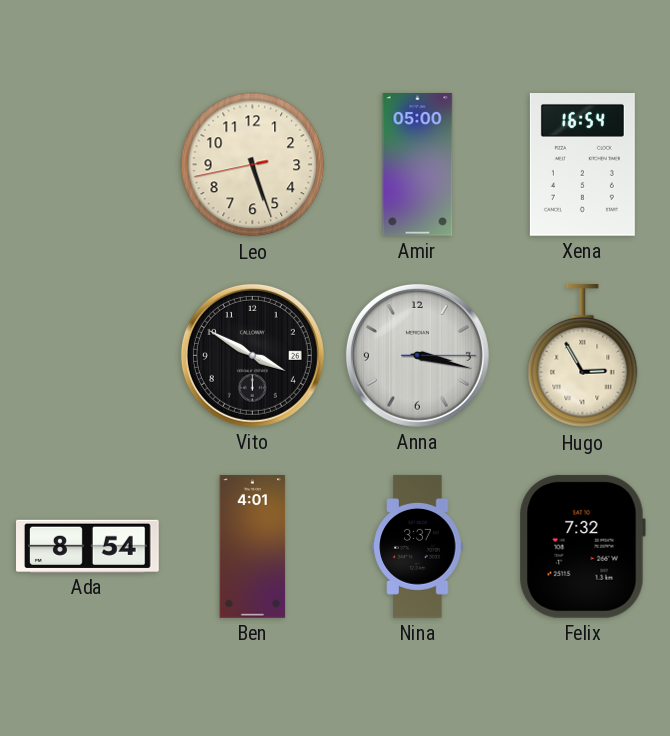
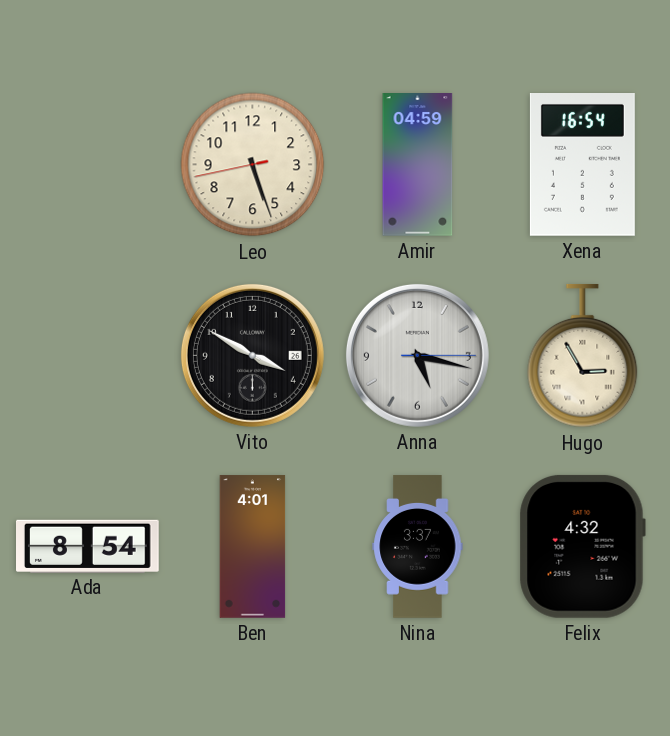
Amir: 05:00 -> 04:59 (418, 165)
Anna: 3:17 -> 5:17 (417, 355)
Felix: 7:32 -> 4:32 (582, 546)
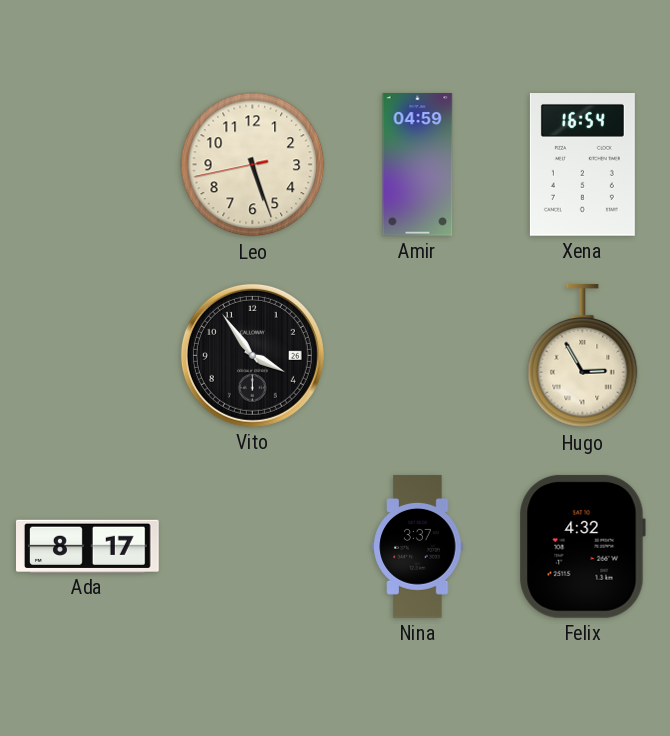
Vito: 3:50 -> 3:54 (252, 355)
Anna: 5:17 -> none (417, 355)
Ada: 8:54 -> 8:17 (88, 546)
Ben: 4:01 -> none (253, 547)
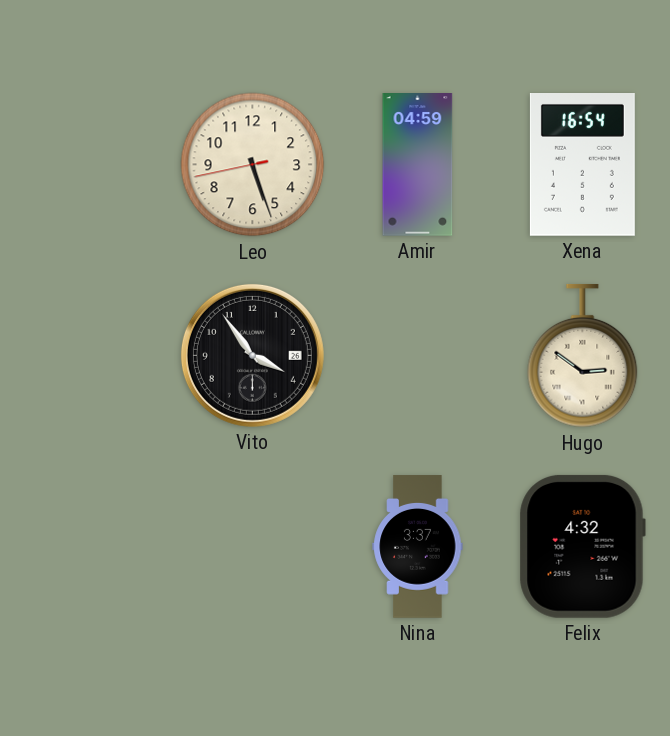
Hugo: 2:55 -> 2:51 (583, 356)
Ada: 8:17 -> none (88, 546)
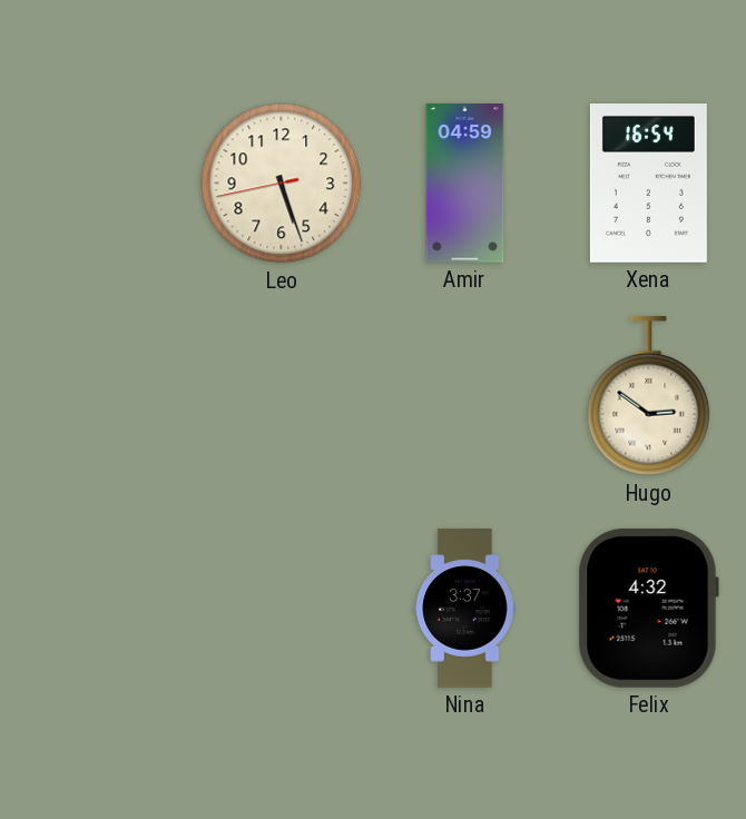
Vito: 3:54 -> none (252, 355)
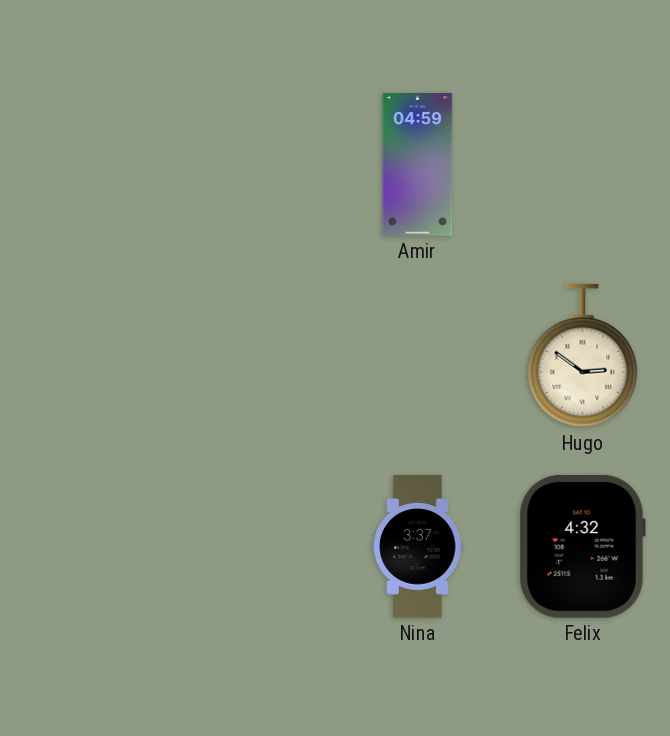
Leo: 5:26 -> none (282, 184)
Xena: 16:54 -> none (648, 184)
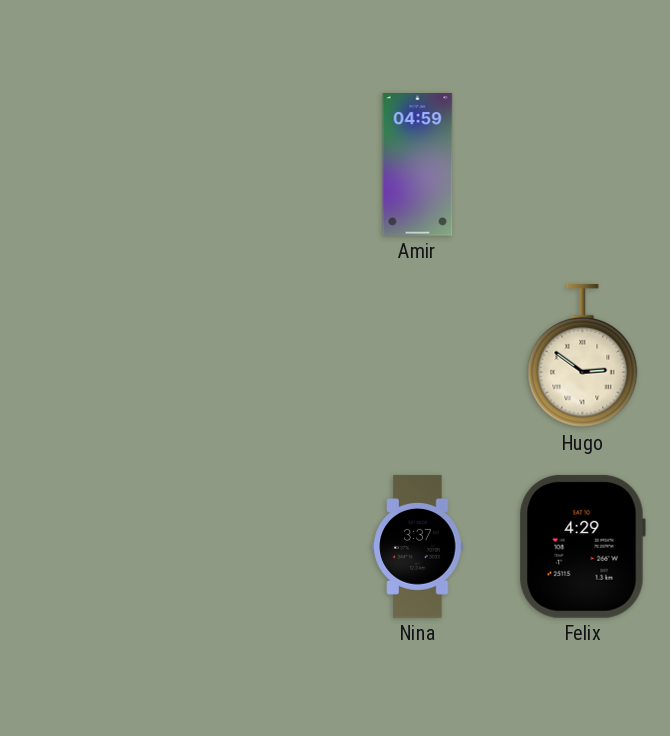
Felix: 4:32 -> 4:29 (582, 546)
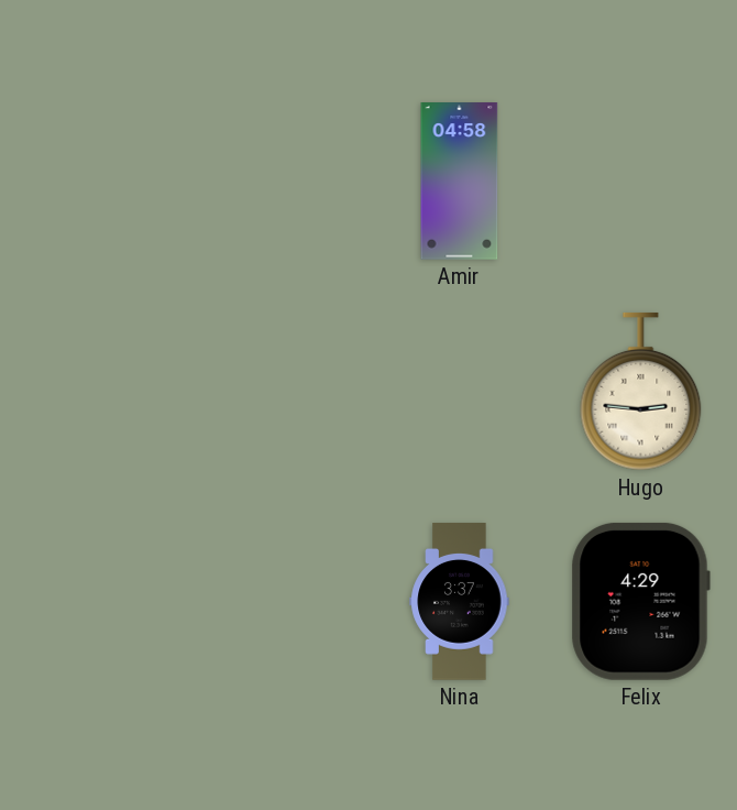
Amir: 04:59 -> 04:58 (460, 182)
Hugo: 2:51 -> 2:46 (641, 392)
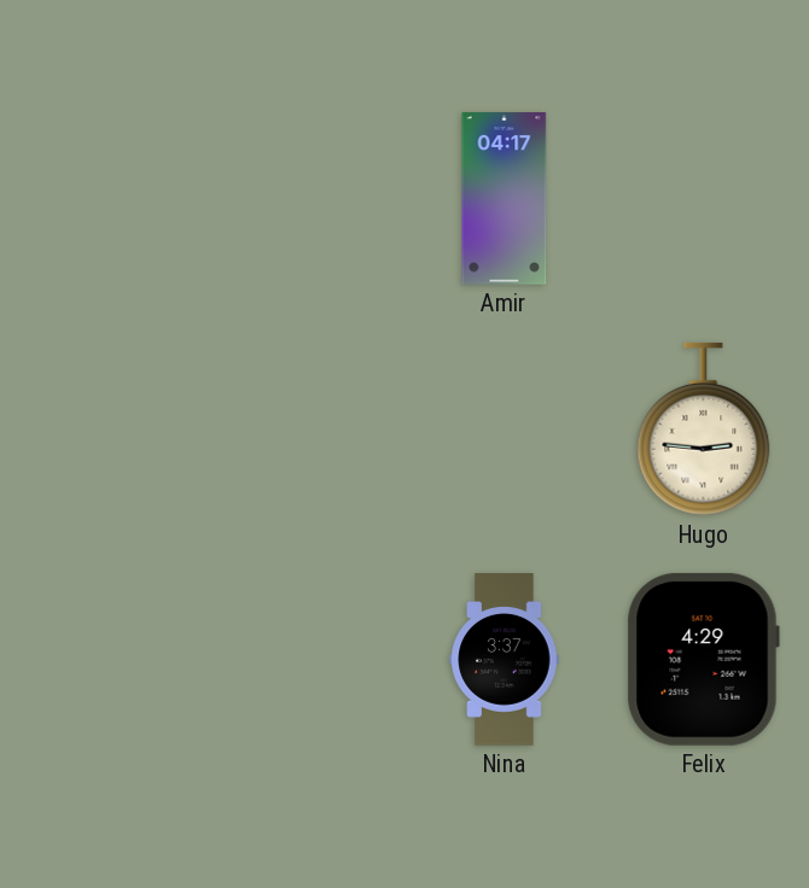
Amir: 04:58 -> 04:17 (505, 199)
